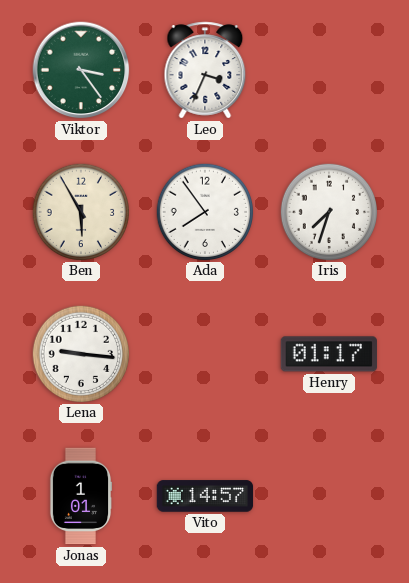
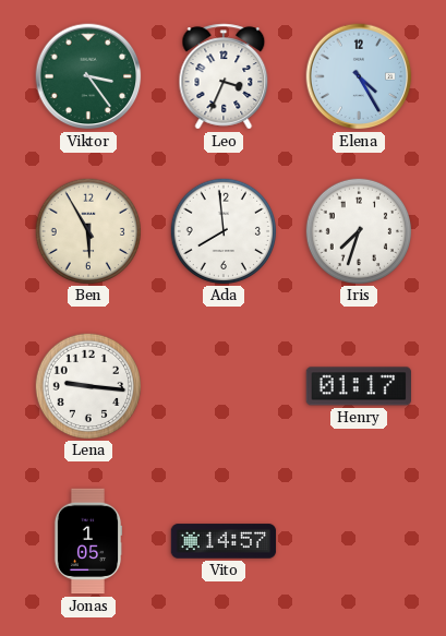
Elena: none -> 4:25 (359, 76)
Ada: 7:54 -> 7:59 (222, 230)
Jonas: 1:01 -> 1:05 (88, 541)
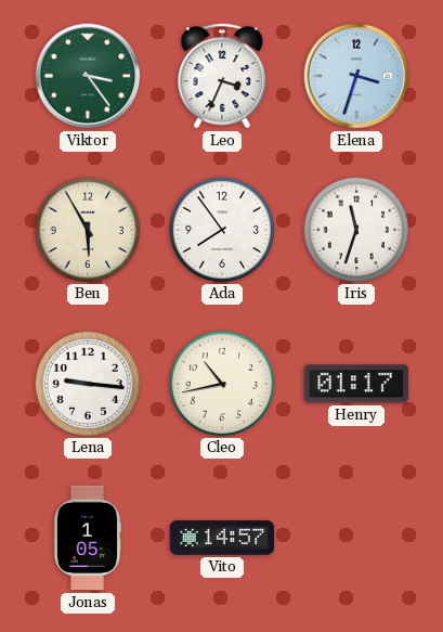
Elena: 4:25 -> 3:33 (356, 76)
Ada: 7:59 -> 7:54 (221, 229)
Iris: 7:33 -> 11:33 (355, 229)
Cleo: none -> 10:43 (221, 383)
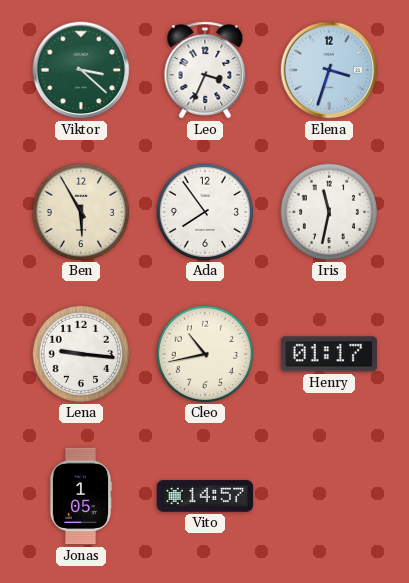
Viktor: 3:24 -> 3:22 (81, 70)
Iris: 11:33 -> 11:32 (328, 211)
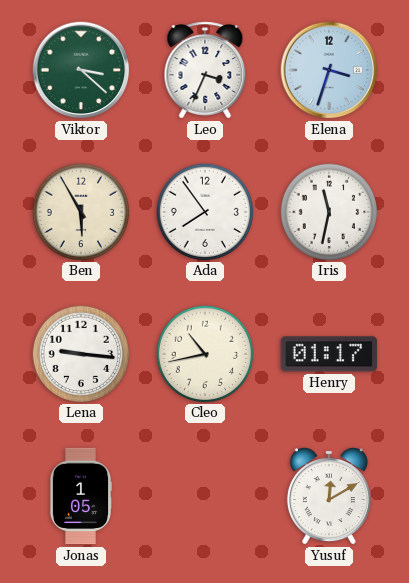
Vito: 14:57 -> none (205, 496)
Yusuf: none -> 12:10 (329, 496)
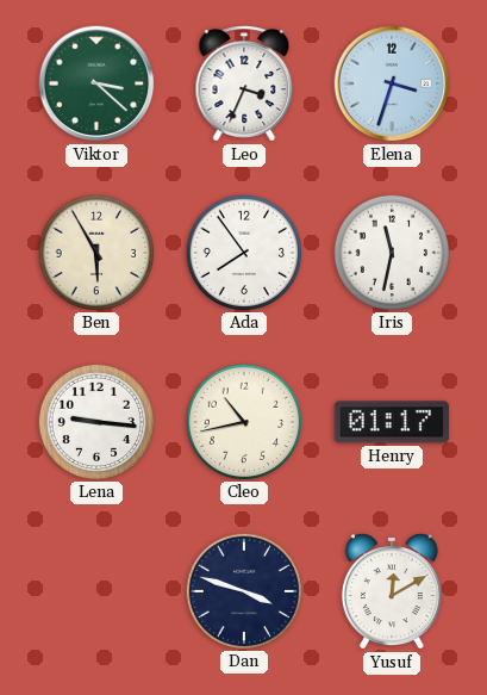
Jonas: 1:05 -> none (81, 496)
Dan: none -> 3:48 (243, 590)
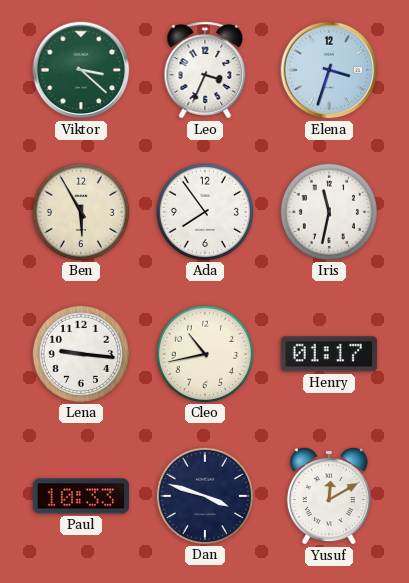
Paul: none -> 10:33 (80, 496)
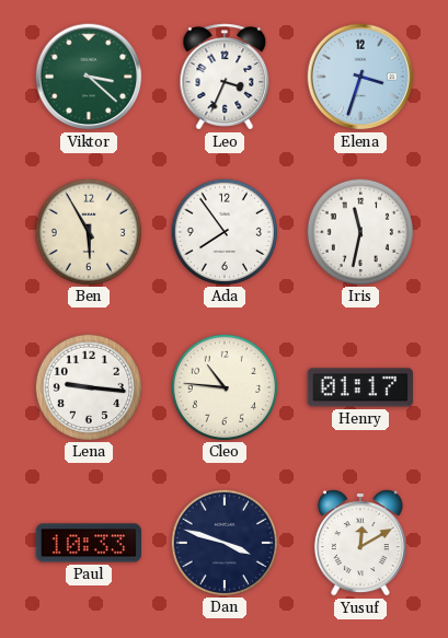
Cleo: 10:43 -> 10:46 (223, 386)
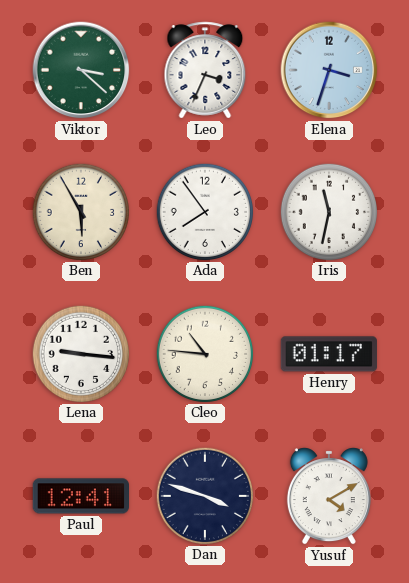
Paul: 10:33 -> 12:41 (80, 496)
Yusuf: 12:10 -> 4:10 (329, 496)
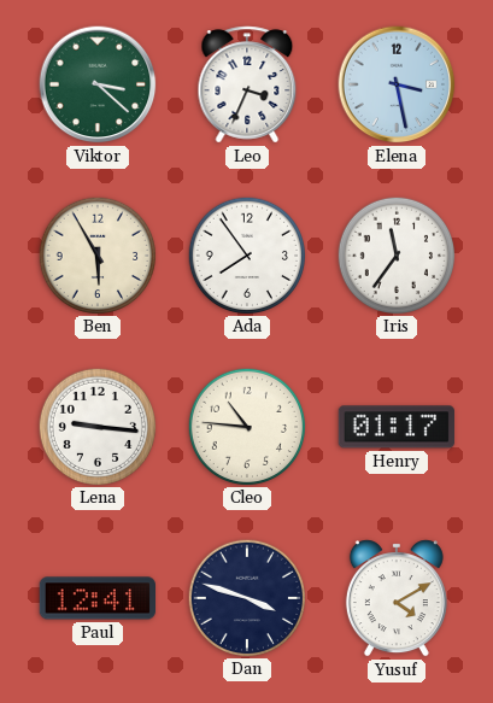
Elena: 3:33 -> 3:28 (397, 84)
Iris: 11:32 -> 11:36 (395, 254)
